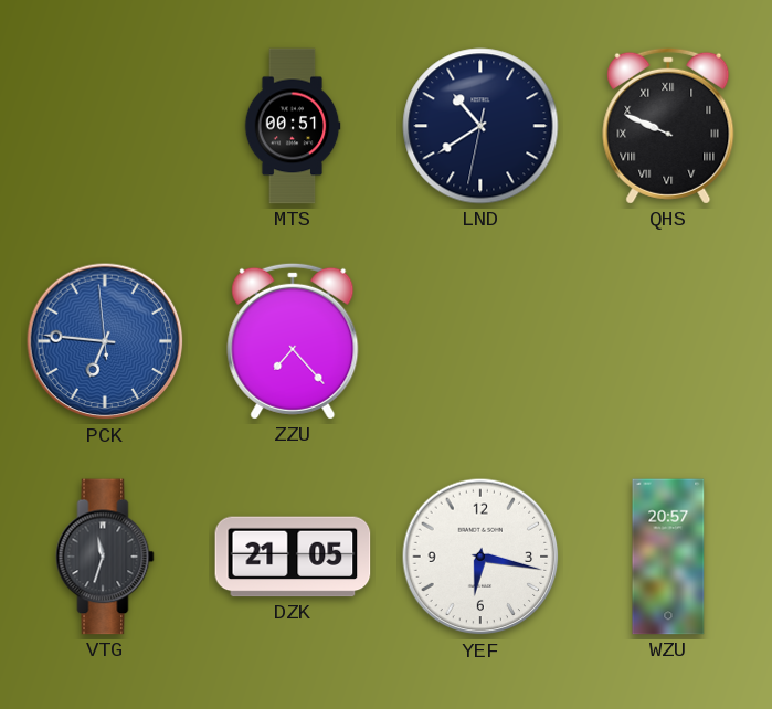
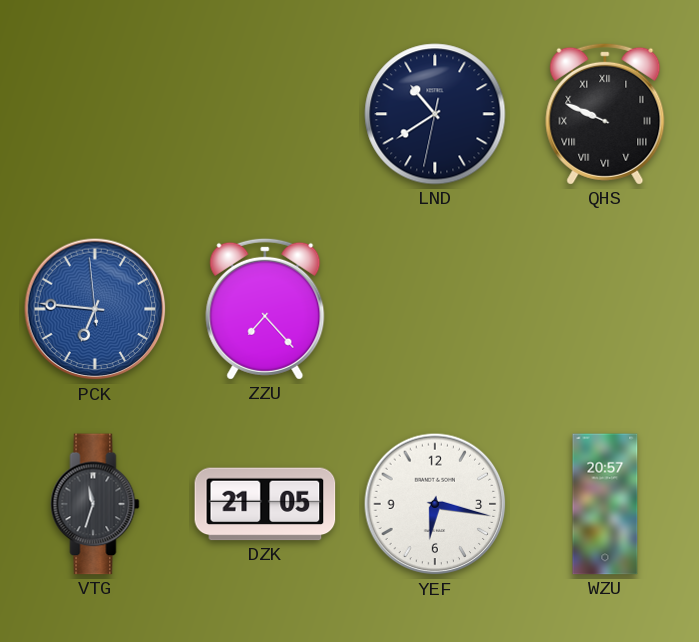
MTS: 00:51 -> none (293, 126)
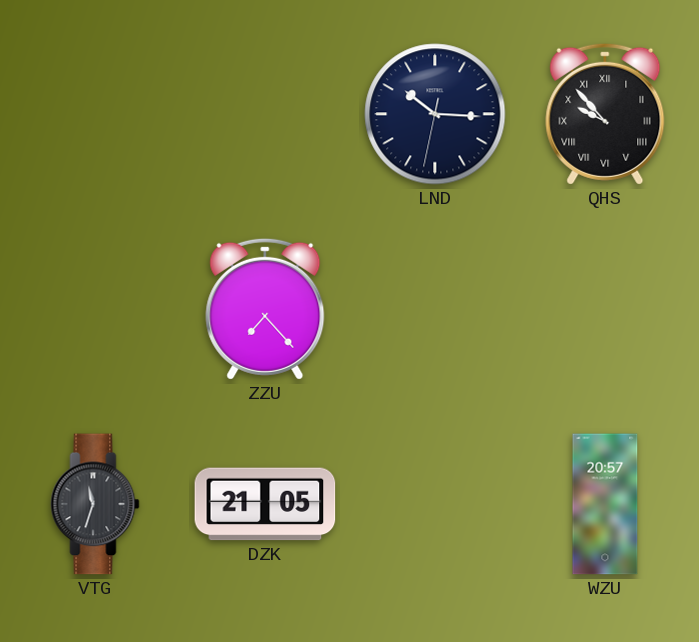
LND: 10:39 -> 10:15 (435, 114)
QHS: 9:49 -> 9:53 (605, 114)
PCK: 6:45 -> none (95, 309)
YEF: 6:17 -> none (435, 504)
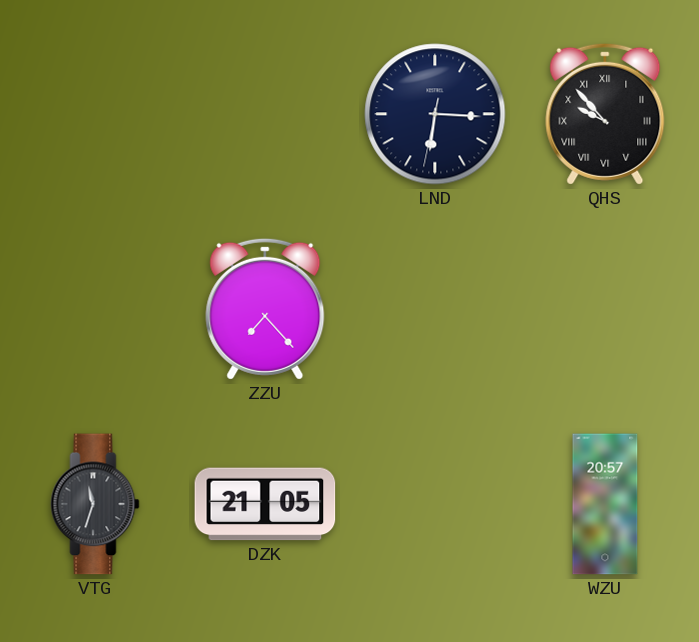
LND: 10:15 -> 6:15 (435, 114)
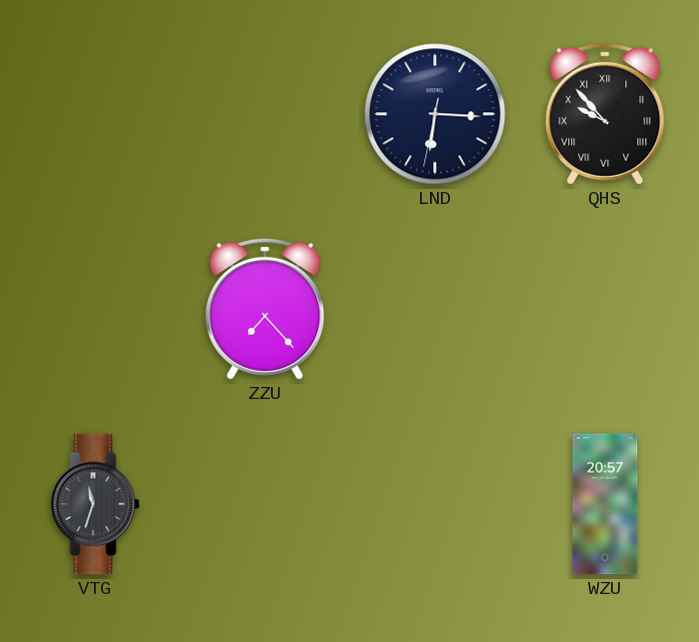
DZK: 21:05 -> none (265, 504)
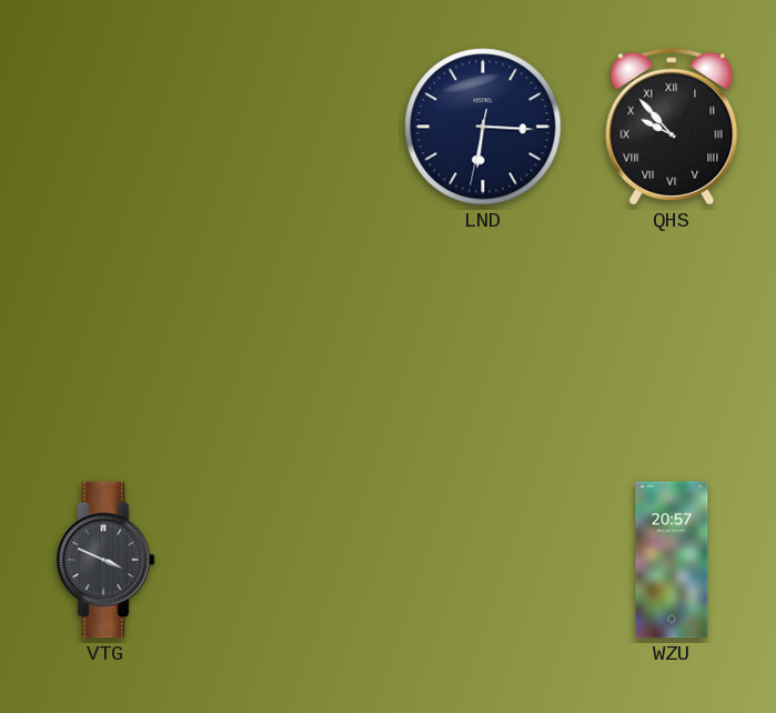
ZZU: 7:23 -> none (265, 309)
VTG: 11:33 -> 3:49 (105, 560)
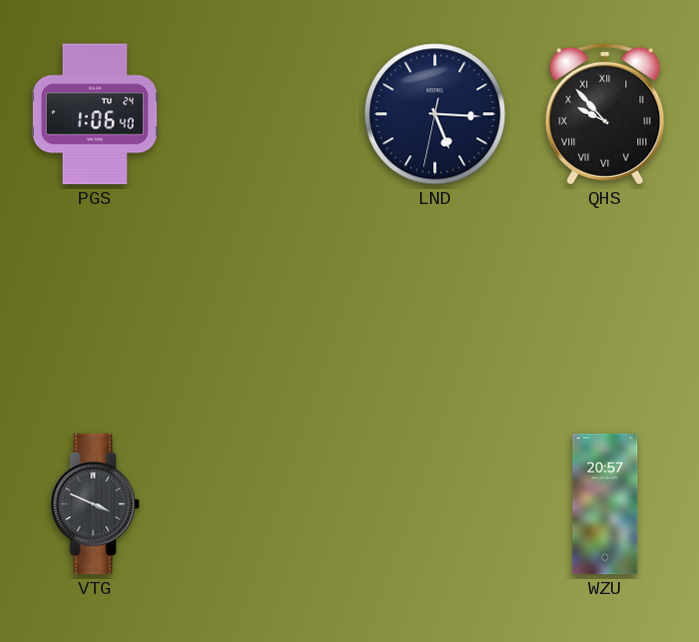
PGS: none -> 1:06 (95, 114)
LND: 6:15 -> 5:15 (435, 114)
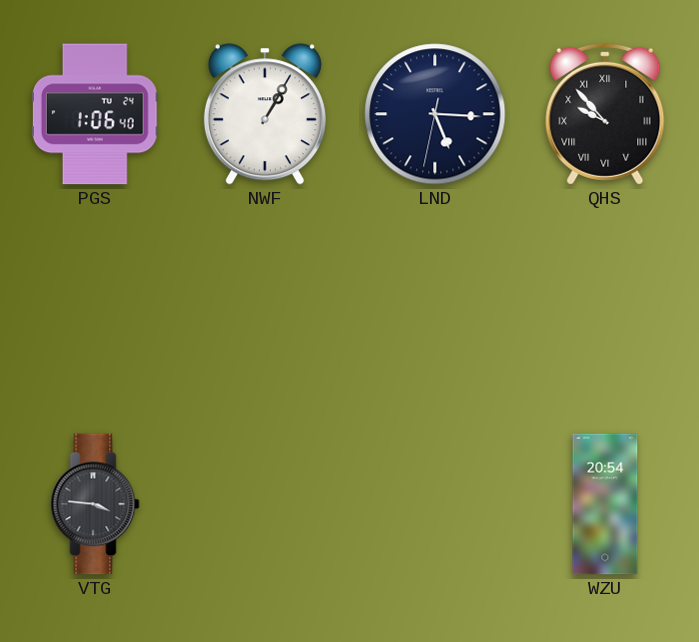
NWF: none -> 1:05 (265, 114)
VTG: 3:49 -> 3:46 (95, 504)
WZU: 20:57 -> 20:54 (605, 504)
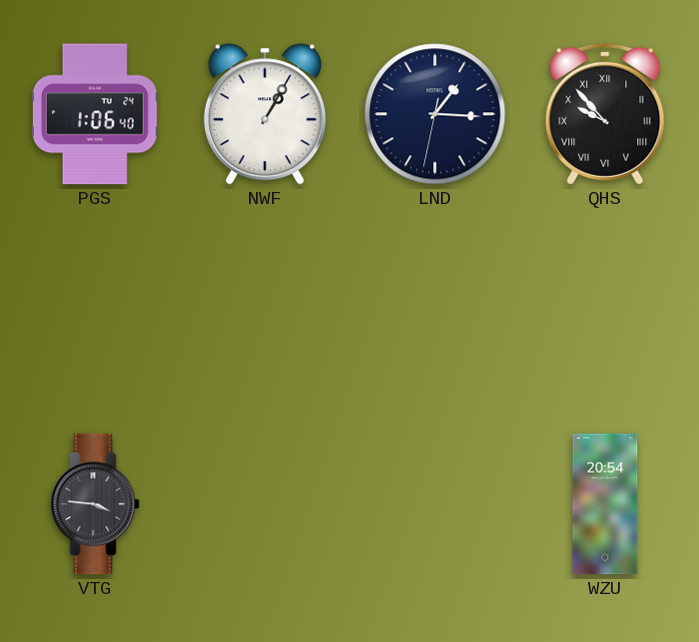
LND: 5:15 -> 1:15 (435, 114)
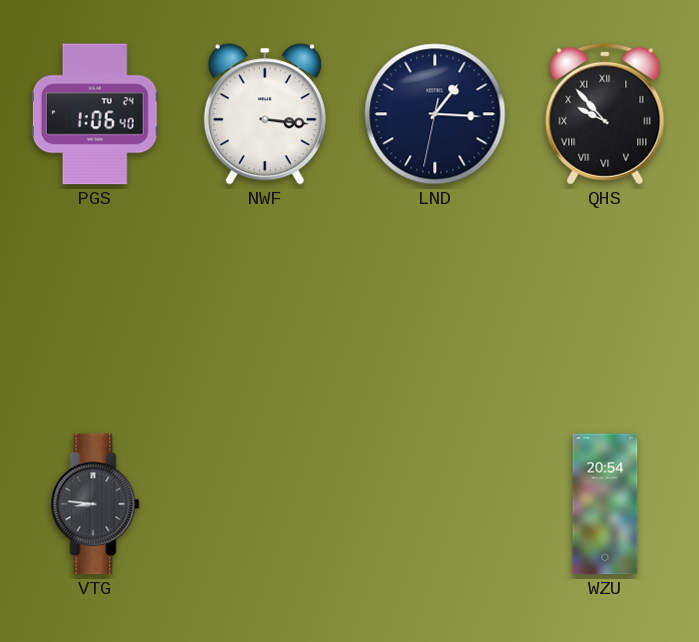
NWF: 1:05 -> 3:16 (265, 114)
VTG: 3:46 -> 8:46 (95, 504)
